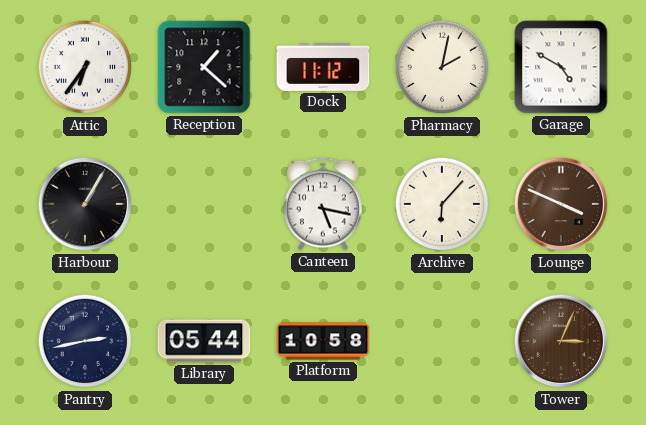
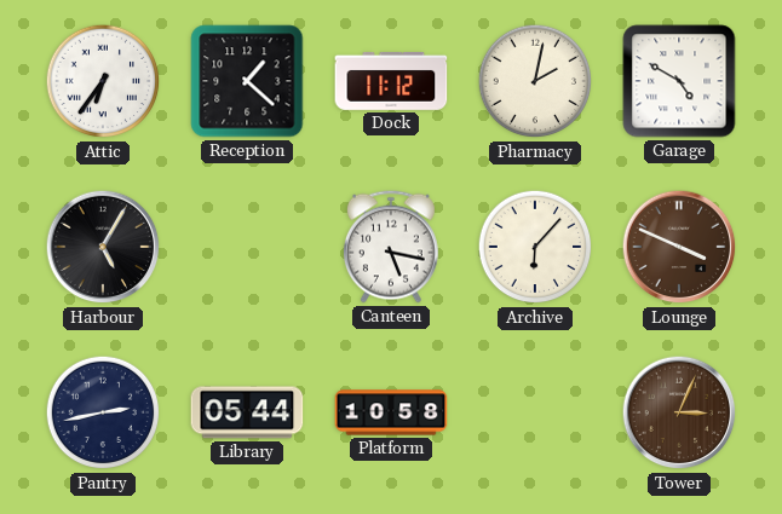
Harbour: 1:05 -> 5:05 (103, 247)
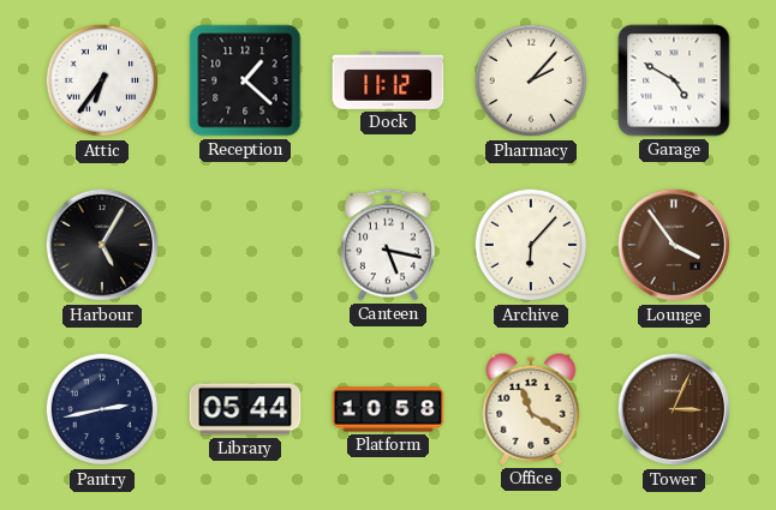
Pharmacy: 2:02 -> 2:07 (531, 80)
Lounge: 3:49 -> 3:54 (674, 245)
Office: none -> 11:20 (531, 409)
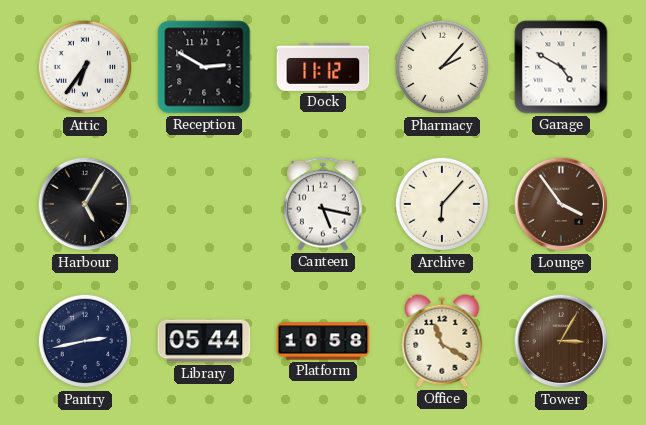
Reception: 1:22 -> 2:50 (204, 67)
Tower: 3:04 -> 3:05 (561, 341)
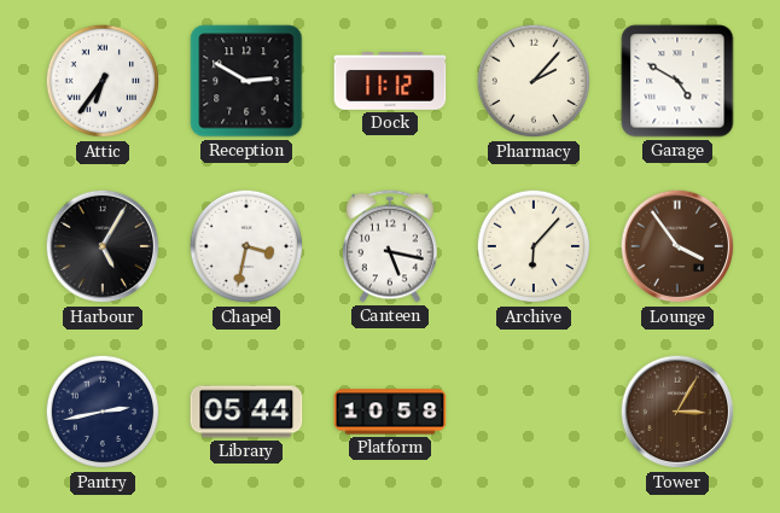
Chapel: none -> 3:32 (246, 246)
Office: 11:20 -> none (442, 341)
